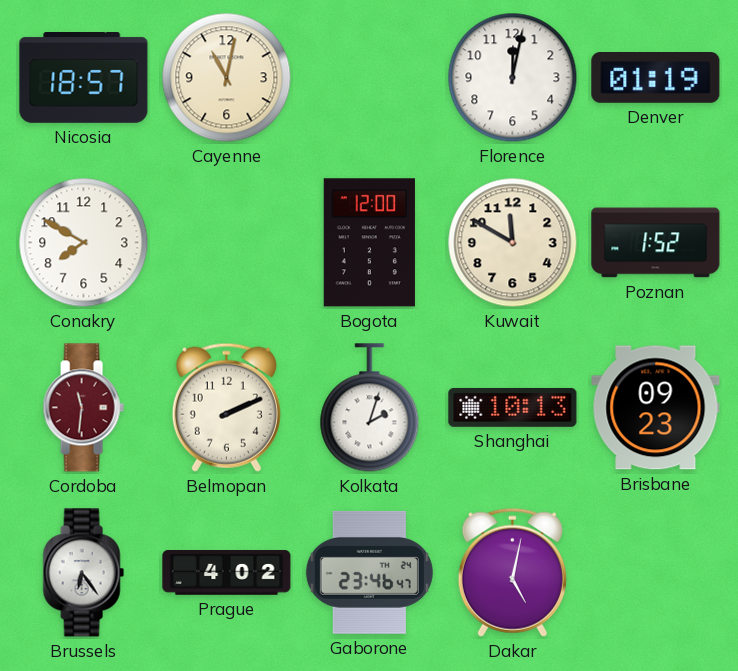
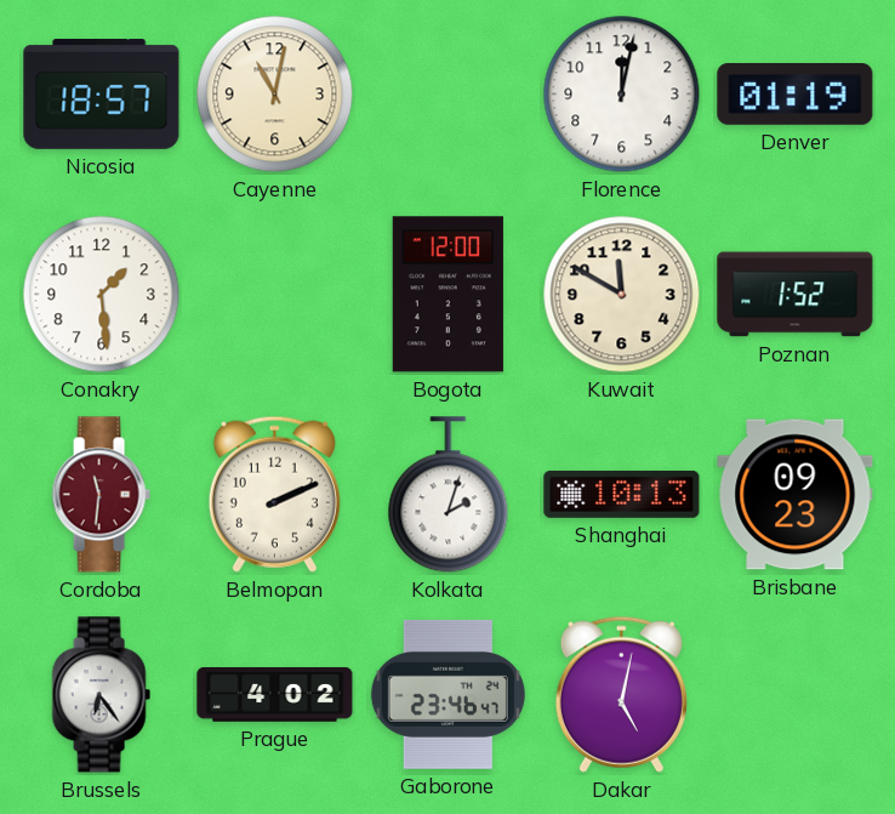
Conakry: 7:50 -> 1:29 (102, 295)
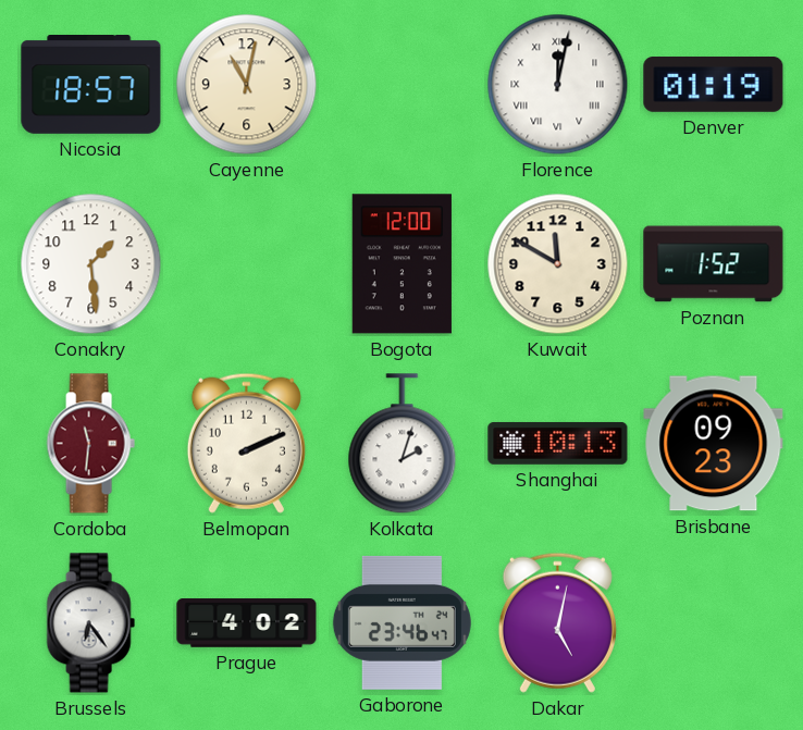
Florence numerals: Arabic -> Roman (558, 85)
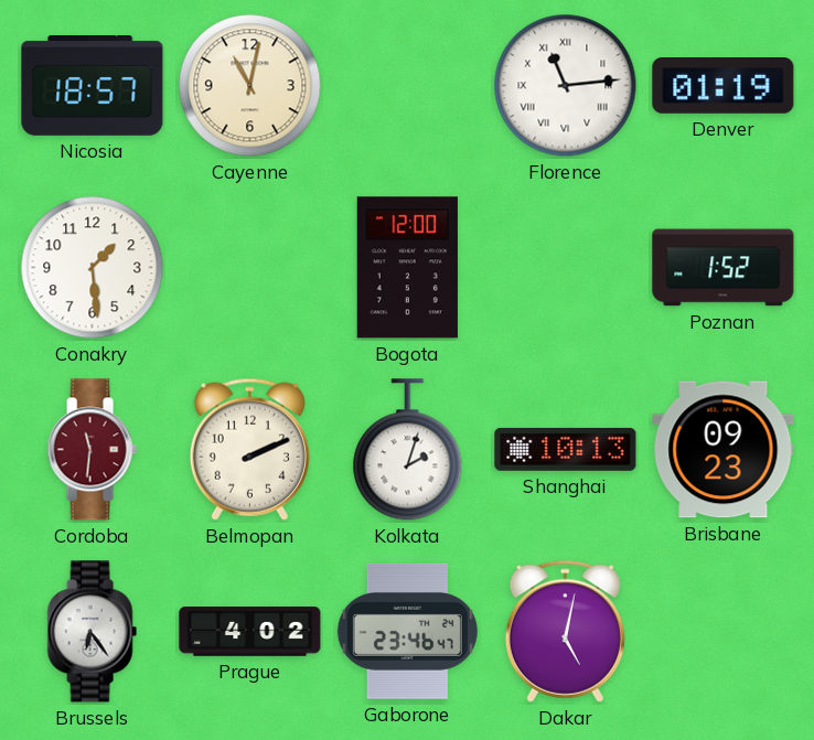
Florence: 12:02 -> 11:14 (566, 86)
Kuwait: 11:50 -> none (558, 264)
